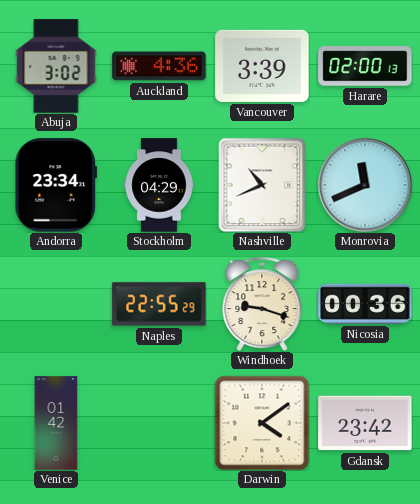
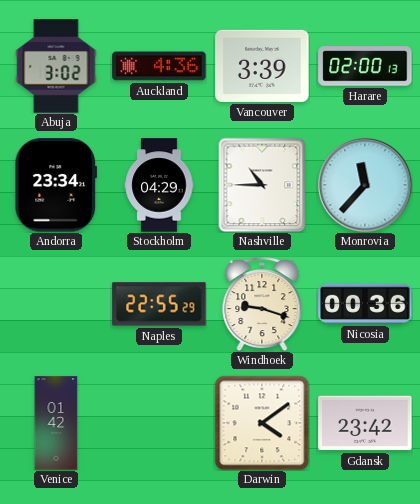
Nashville: 10:41 -> 10:45 (262, 185)
Monrovia: 11:41 -> 11:37 (365, 185)
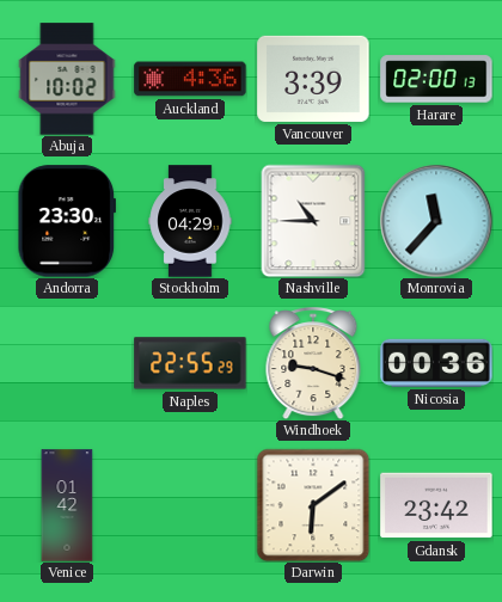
Abuja: 3:02 -> 10:02 (67, 79)
Andorra: 23:34 -> 23:30 (66, 221)
Darwin: 4:09 -> 6:09 (313, 505)
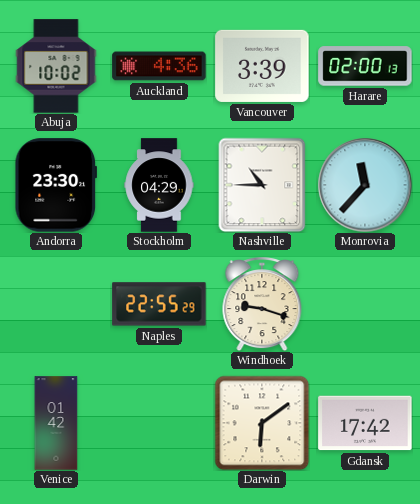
Nicosia: 00:36 -> none (436, 363)
Gdansk: 23:42 -> 17:42 (365, 423)
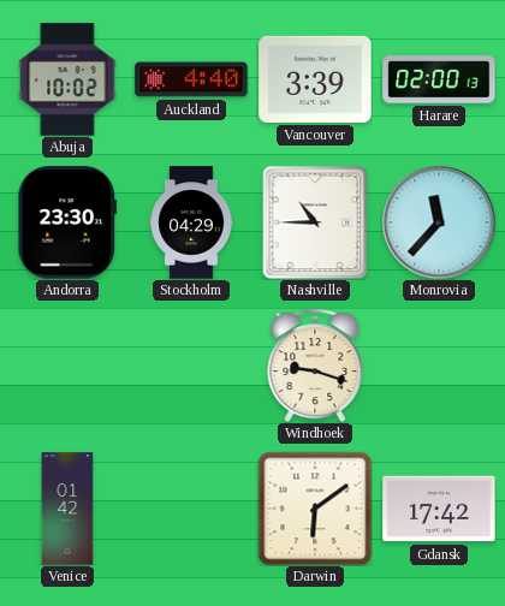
Auckland: 4:36 -> 4:40 (191, 79)
Naples: 22:55 -> none (159, 304)
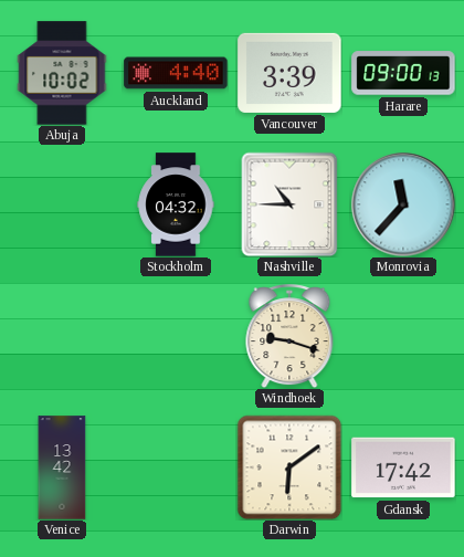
Harare: 02:00 -> 09:00 (403, 73)
Andorra: 23:30 -> none (66, 222)
Stockholm: 04:29 -> 04:32 (176, 204)
Venice: 01:42 -> 13:42 (62, 467)
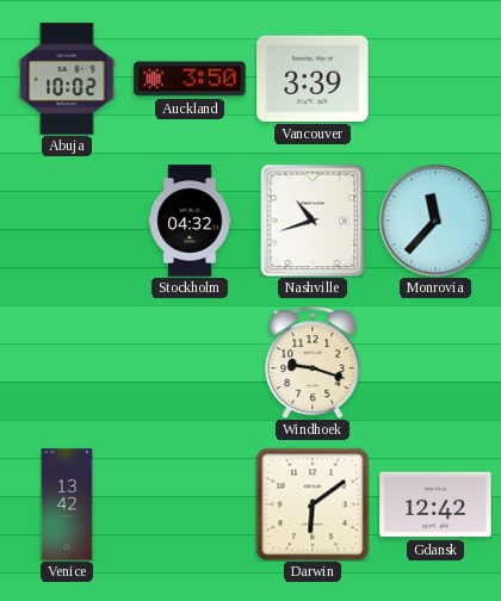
Auckland: 4:40 -> 3:50 (190, 79)
Harare: 09:00 -> none (403, 73)
Nashville: 10:45 -> 10:42 (313, 221)
Gdansk: 17:42 -> 12:42 (435, 504)
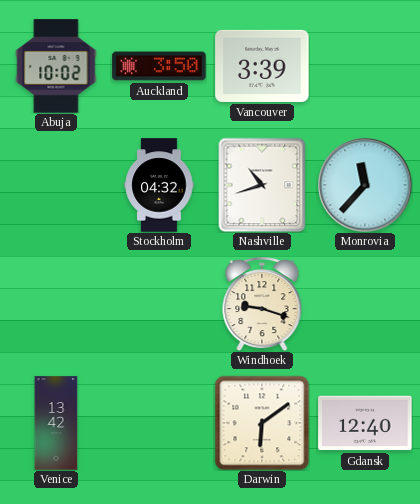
Gdansk: 12:42 -> 12:40 (365, 423)
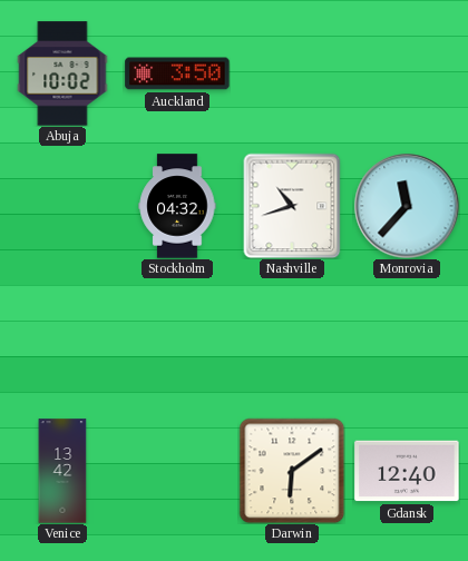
Vancouver: 3:39 -> none (262, 66)
Windhoek: 9:18 -> none (262, 305)
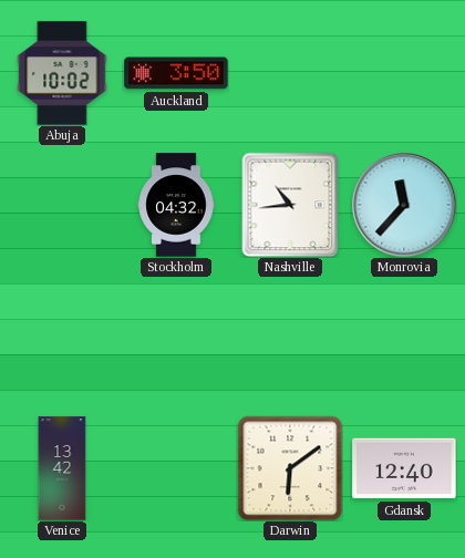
Nashville: 10:42 -> 10:44 (290, 205)
